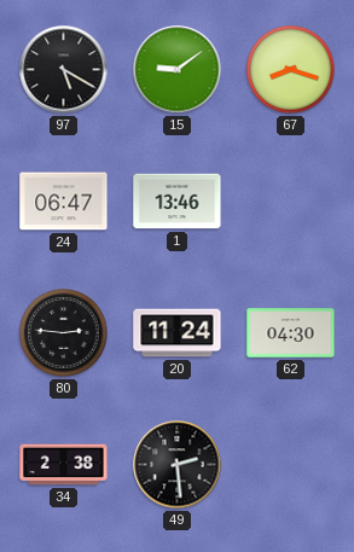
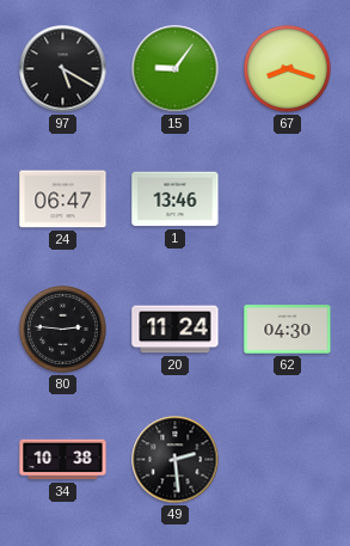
15: 9:09 -> 9:06 (176, 69)
34: 2:38 -> 10:38 (63, 460)
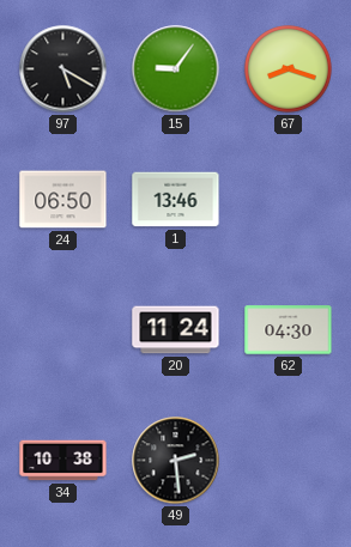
24: 06:47 -> 06:50 (63, 200)
80: 2:46 -> none (63, 330)
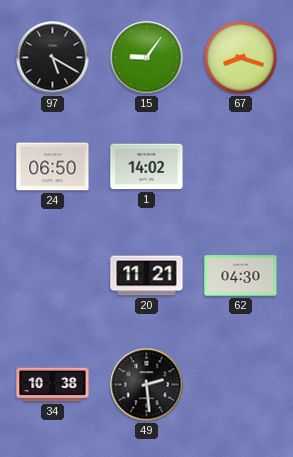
1: 13:46 -> 14:02 (147, 167)
20: 11:24 -> 11:21 (147, 276)
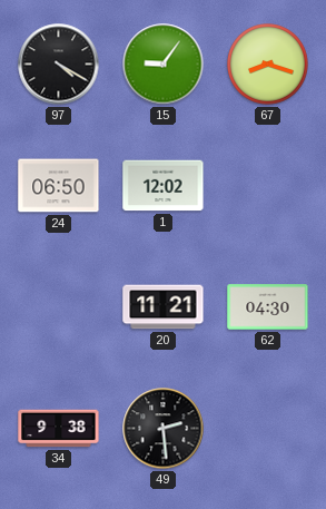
97: 5:20 -> 4:20 (59, 65)
1: 14:02 -> 12:02 (164, 186)
34: 10:38 -> 9:38 (59, 429)
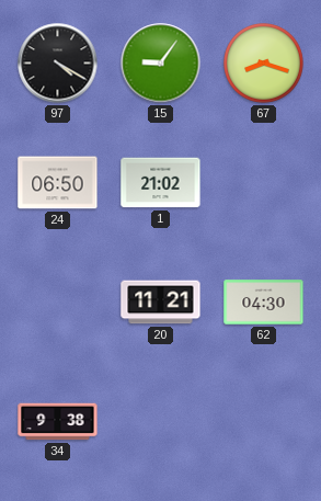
1: 12:02 -> 21:02 (161, 183)
49: 2:29 -> none (164, 429)
